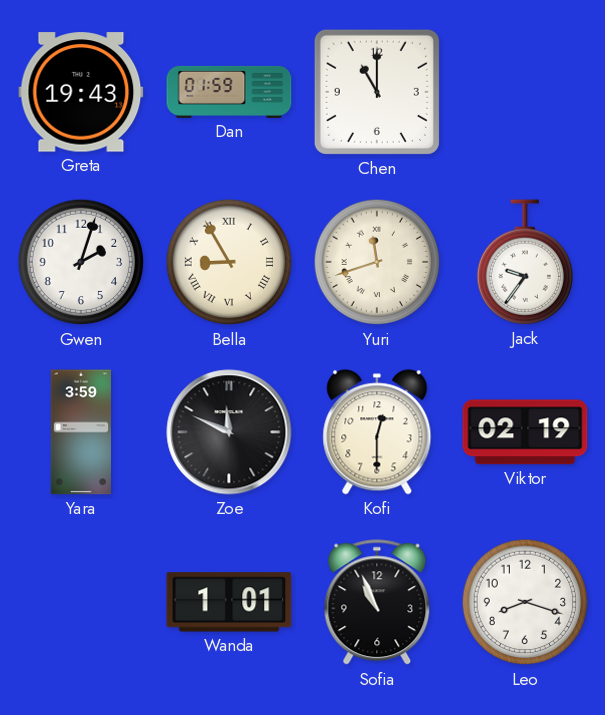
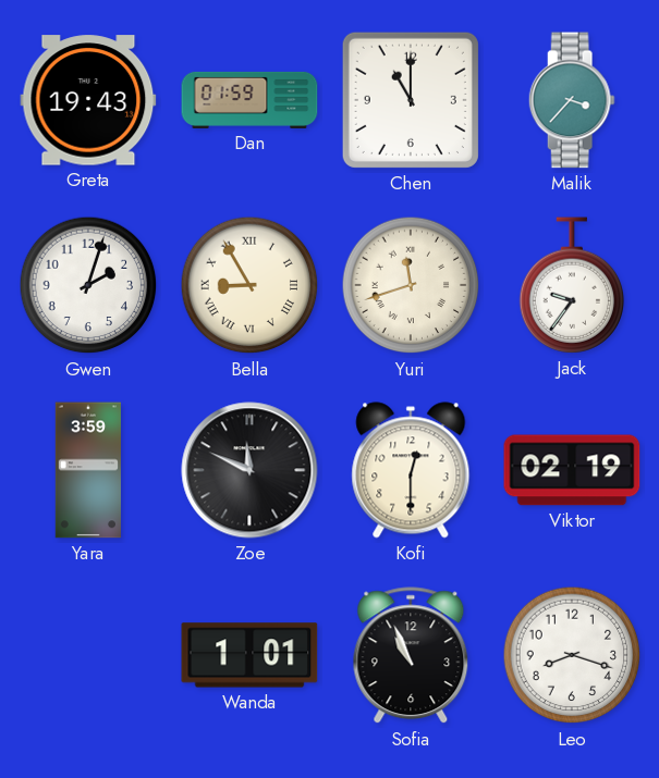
Malik: none -> 3:37 (572, 100)
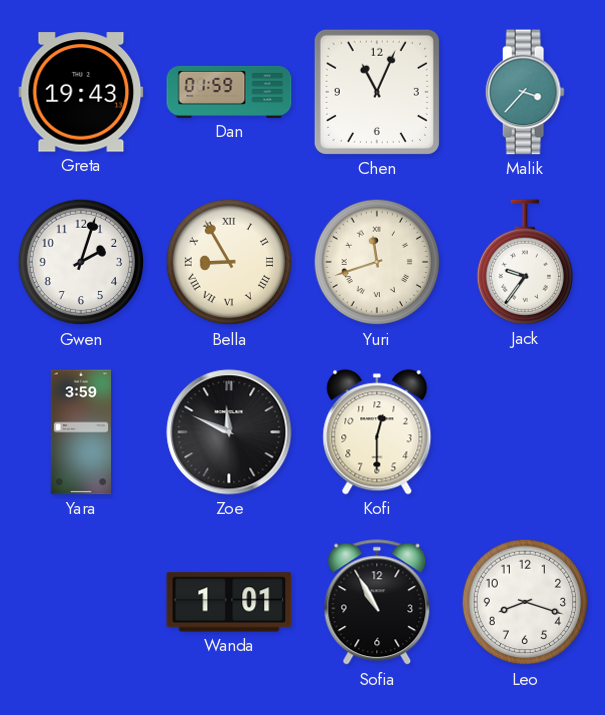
Chen: 11:00 -> 11:04 (377, 92)
Viktor: 02:19 -> none (572, 470)
Sofia: 10:56 -> 10:55 (377, 603)
